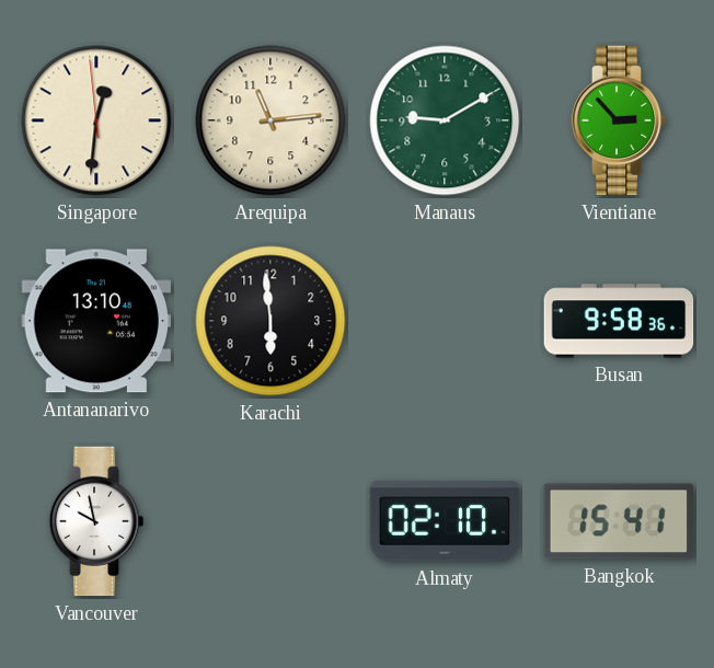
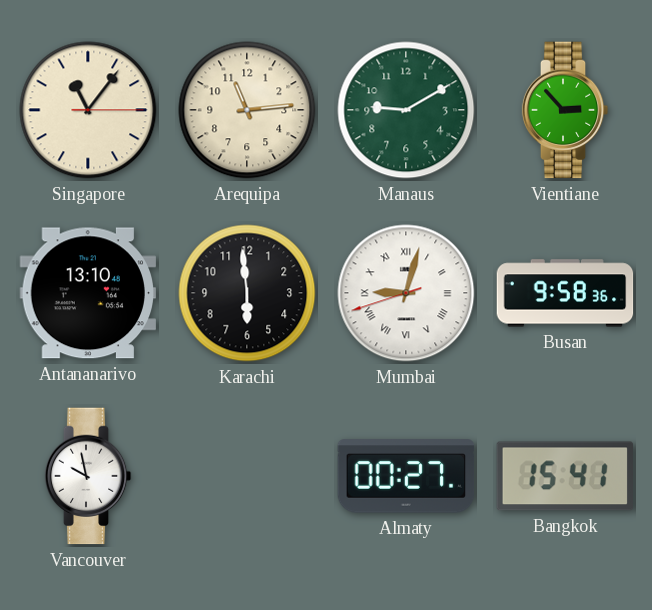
Singapore: 12:30 -> 11:06 (88, 110)
Mumbai: none -> 9:02 (406, 293)
Almaty: 02:10 -> 00:27 (406, 476)
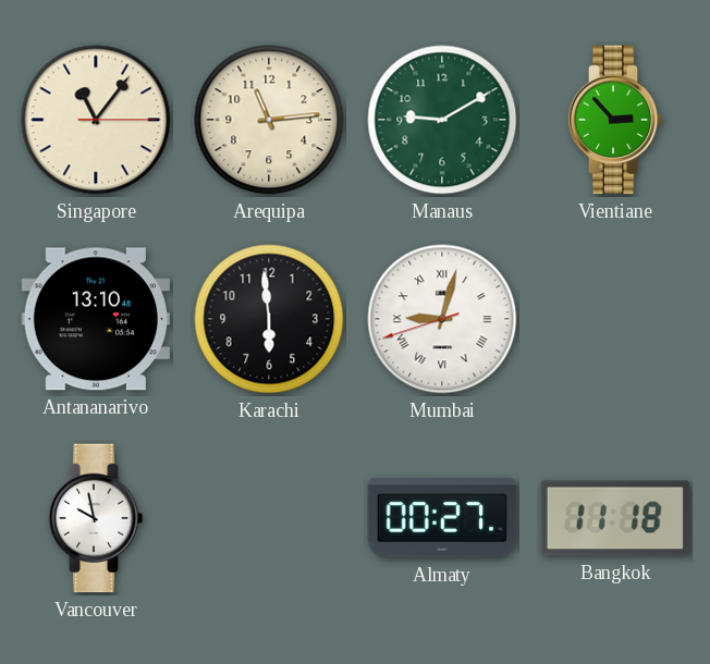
Busan: 9:58 -> none (565, 293)
Bangkok: 15:41 -> 11:18 (615, 518)
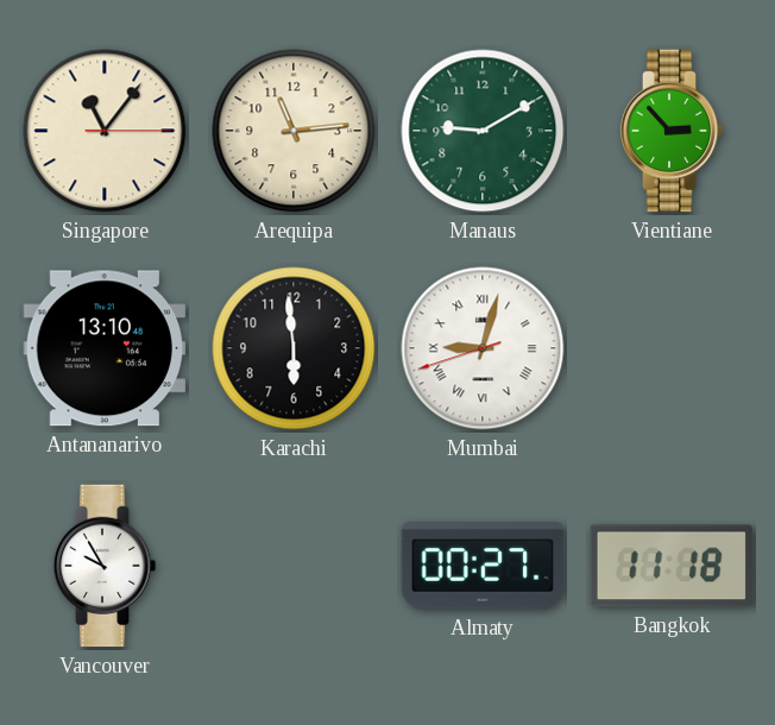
Vancouver: 9:58 -> 9:55 (105, 566)
